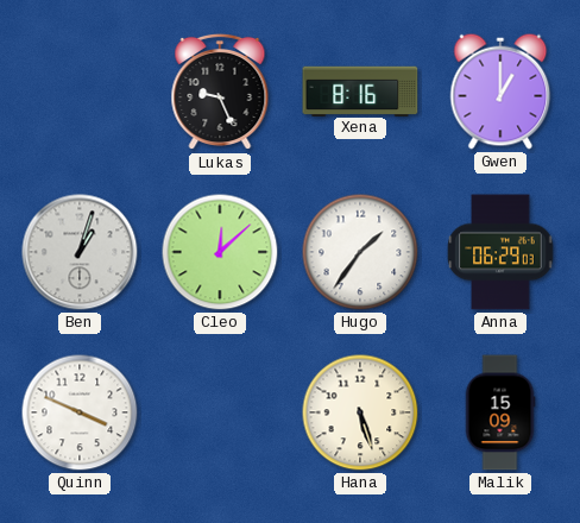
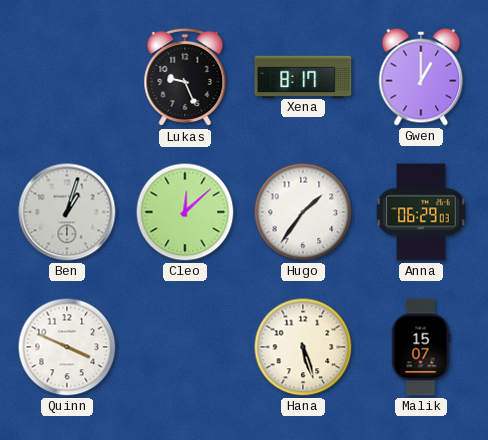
Xena: 8:16 -> 8:17 (303, 76)
Malik: 15:09 -> 15:07 (421, 347)
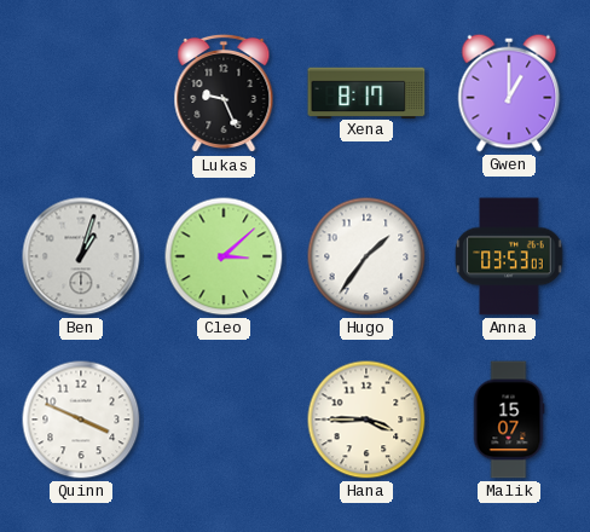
Cleo: 12:08 -> 3:08 (224, 256)
Anna: 06:29 -> 03:53 (509, 256)
Hana: 5:27 -> 3:45 (366, 420)
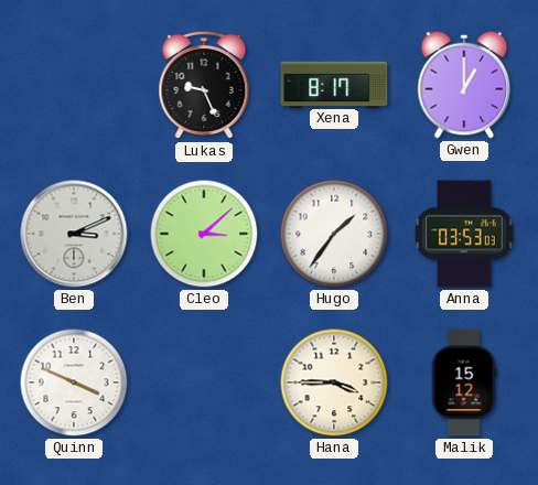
Ben: 1:03 -> 3:11 (74, 234)
Malik: 15:07 -> 15:12 (464, 382)
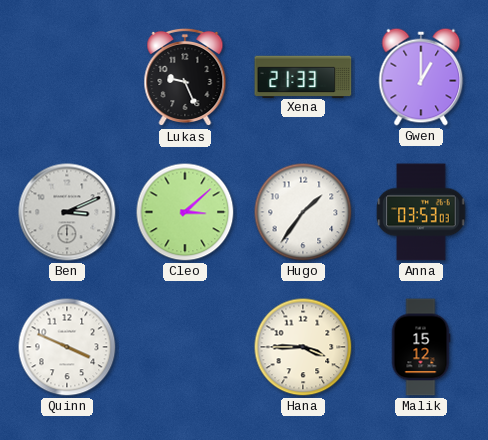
Xena: 8:17 -> 21:33 (303, 76)
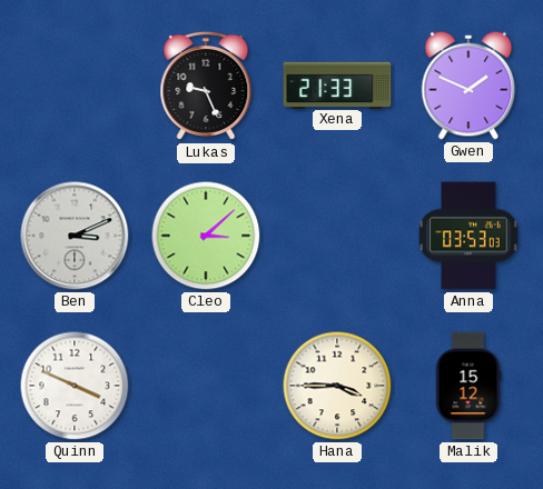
Gwen: 1:00 -> 1:49 (468, 86)
Hugo: 1:36 -> none (303, 212)
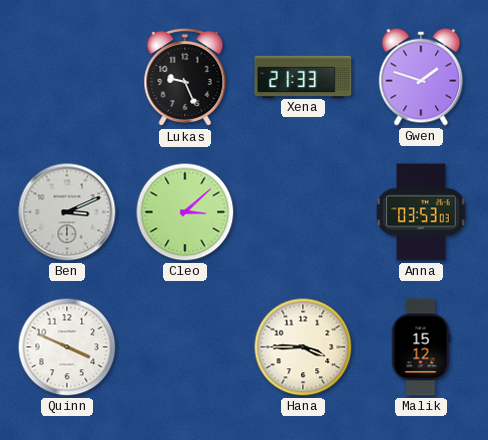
Gwen: 1:49 -> 1:48 (421, 77)
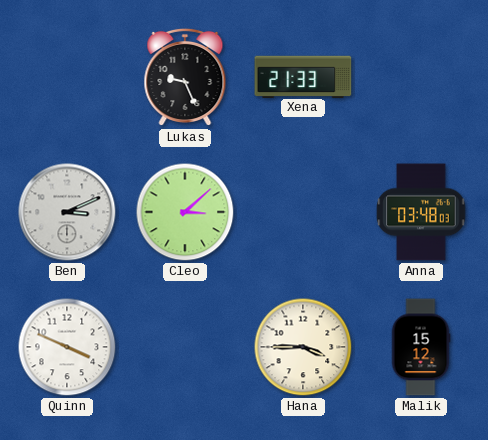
Gwen: 1:48 -> none (421, 77)
Anna: 03:53 -> 03:48 (421, 212)
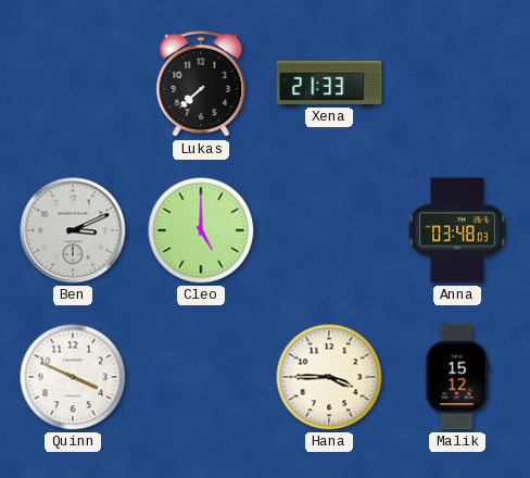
Lukas: 9:26 -> 7:38 (201, 84)
Cleo: 3:08 -> 5:00 (201, 230)
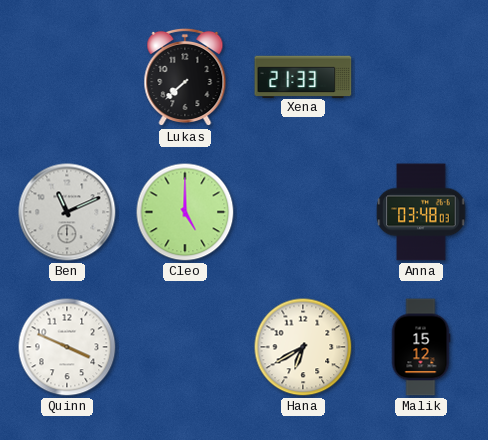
Ben: 3:11 -> 11:11 (67, 212)
Hana: 3:45 -> 6:40 (303, 347)
